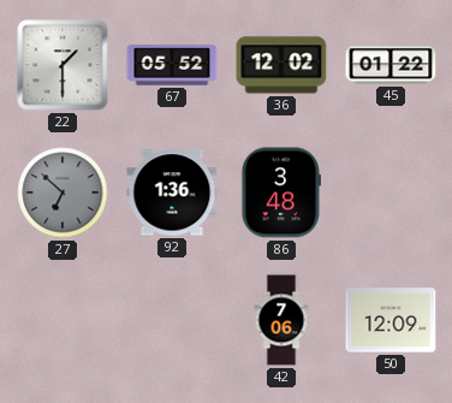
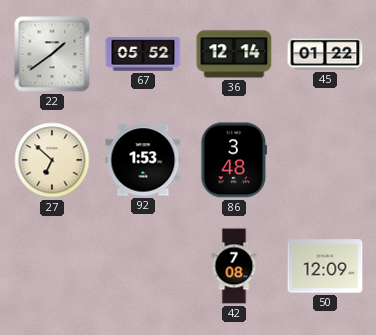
22: 1:30 -> 1:39 (52, 54)
36: 12:02 -> 12:14 (234, 54)
27 dial: grey -> cream (52, 160)
92: 1:36 -> 1:53 (143, 160)
42: 7:06 -> 7:08 (234, 266)
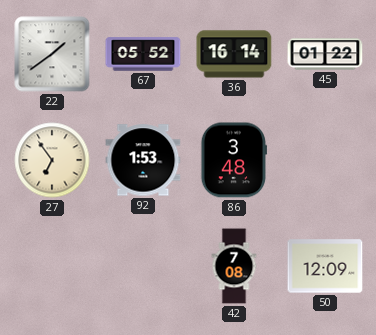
36: 12:14 -> 16:14 (234, 54)
27: 6:52 -> 6:54 (52, 160)
